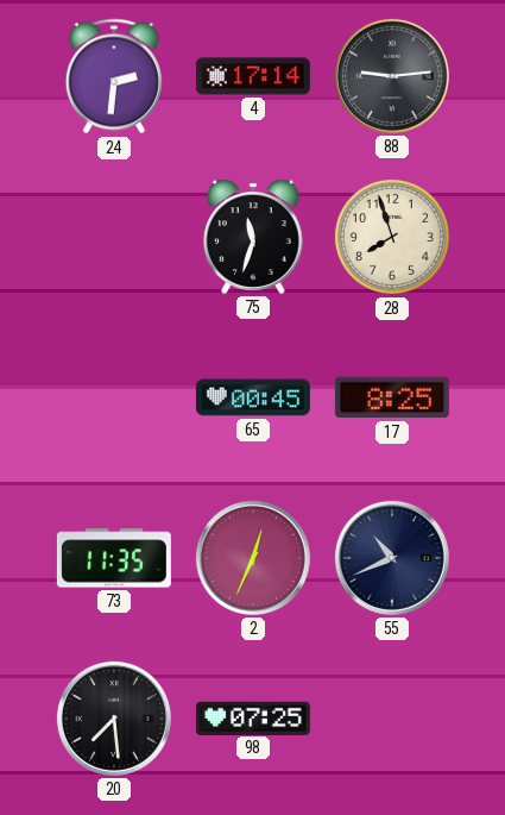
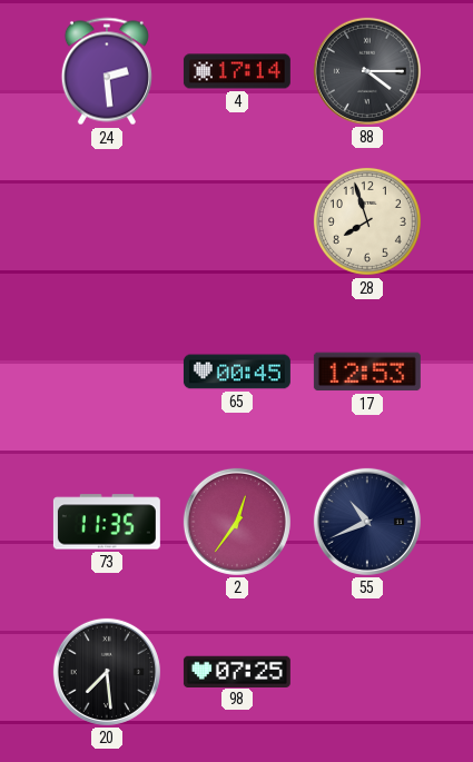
24: 2:31 -> 2:29 (107, 71)
88: 9:14 -> 4:15 (367, 71)
75: 11:33 -> none (254, 237)
17: 8:25 -> 12:53 (367, 372)
2: 12:34 -> 12:36 (237, 522)
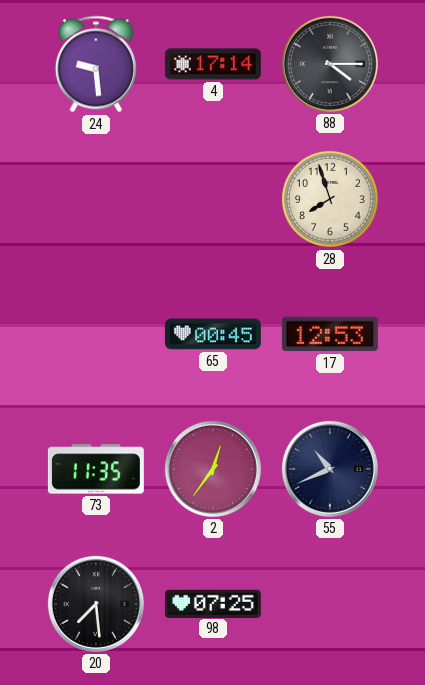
24: 2:29 -> 9:29 (96, 64)
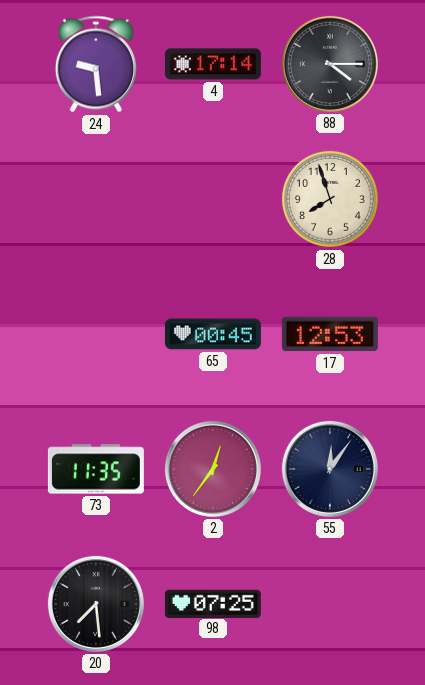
55: 10:41 -> 12:06 (330, 469)
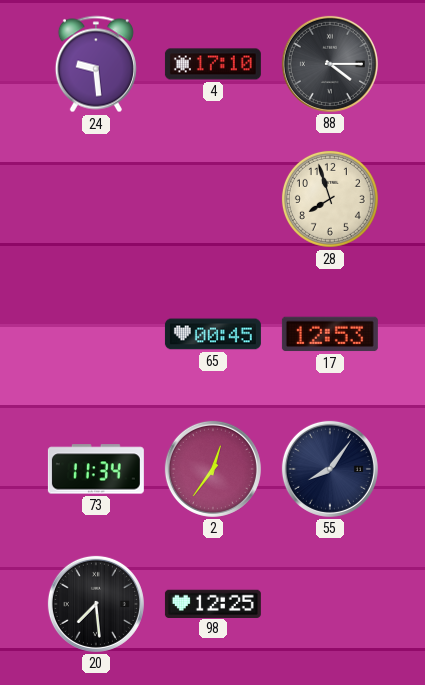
4: 17:14 -> 17:10 (213, 64)
73: 11:35 -> 11:34 (96, 469)
55: 12:06 -> 8:06 (330, 469)
98: 07:25 -> 12:25 (213, 603)
